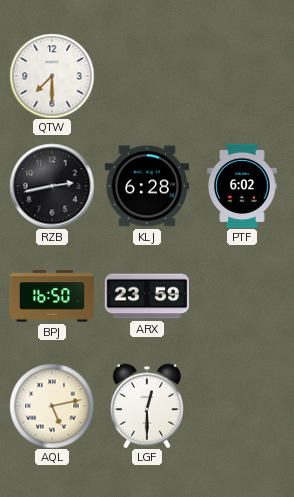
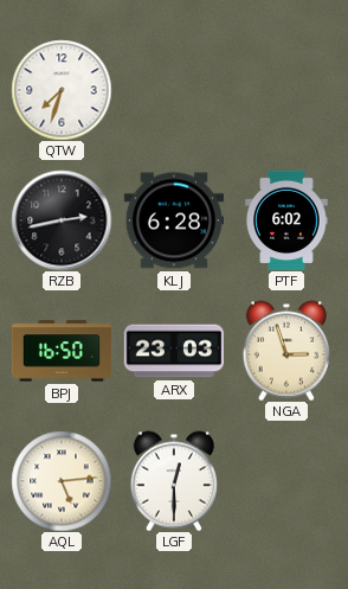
QTW: 7:30 -> 7:33 (62, 90)
ARX: 23:59 -> 23:03 (173, 351)
NGA: none -> 2:57 (286, 351)
AQL: 5:13 -> 5:14 (62, 481)
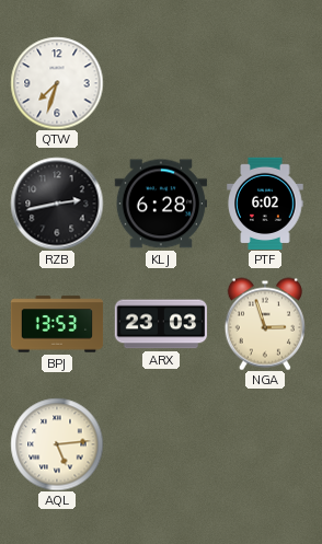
BPJ: 16:50 -> 13:53 (57, 324)
LGF: 12:30 -> none (174, 481)
